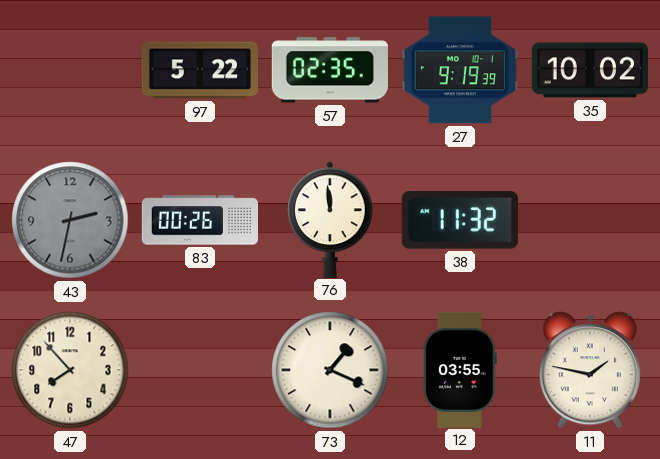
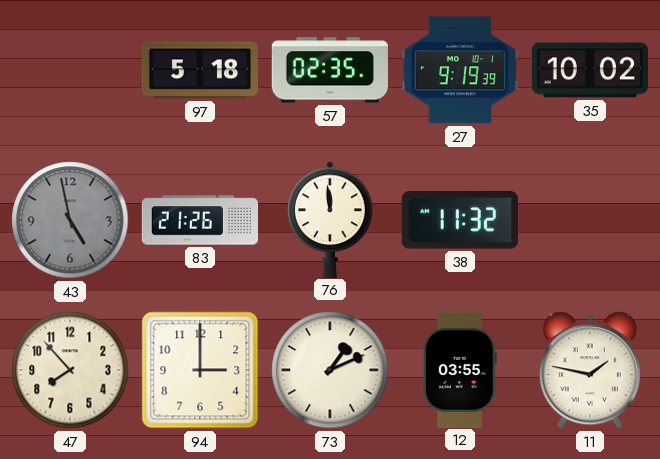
97: 5:22 -> 5:18 (199, 70)
43: 2:32 -> 4:58 (70, 220)
83: 00:26 -> 21:26 (199, 220)
94: none -> 3:00 (200, 370)
73: 1:19 -> 1:11 (330, 370)
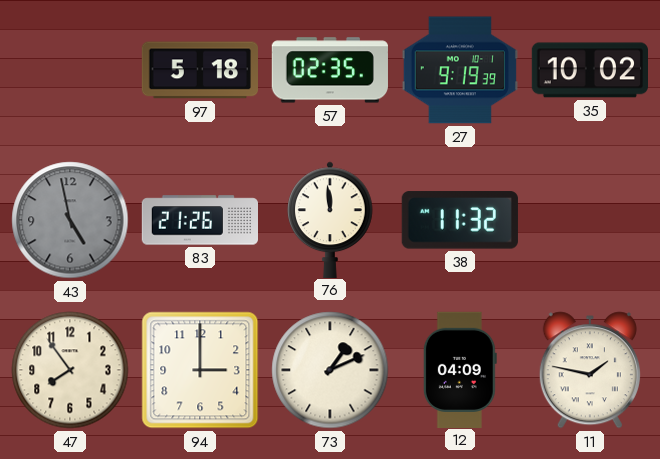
47: 7:53 -> 7:54 (70, 370)
12: 03:55 -> 04:09 (460, 369)
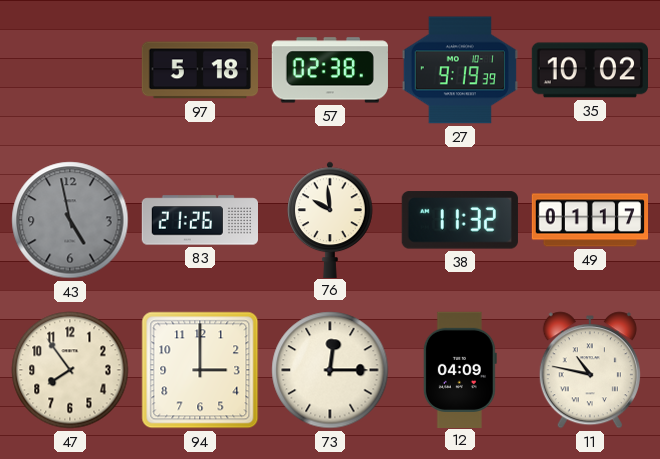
57: 02:35 -> 02:38 (330, 70)
76: 11:59 -> 9:59 (330, 219)
49: none -> 01:17 (590, 220)
73: 1:11 -> 12:15 (330, 370)
11: 1:47 -> 10:47 (590, 370)
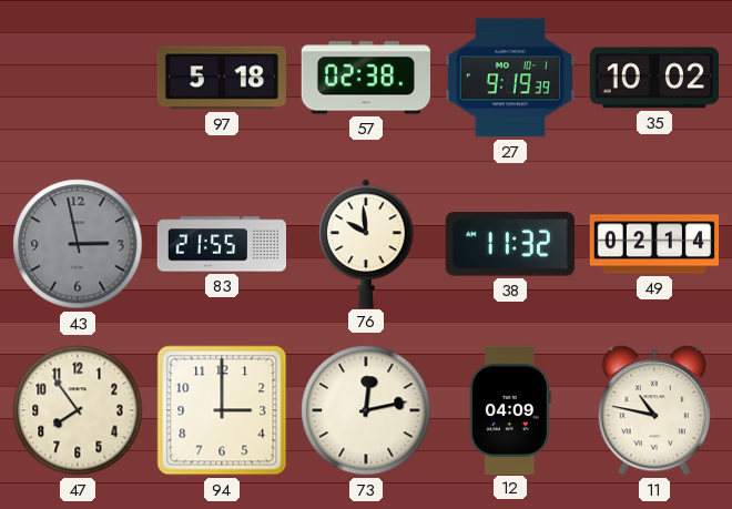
43: 4:58 -> 2:58 (78, 244)
83: 21:26 -> 21:55 (221, 244)
49: 01:17 -> 02:14 (654, 244)
73: 12:15 -> 12:13 (366, 410)
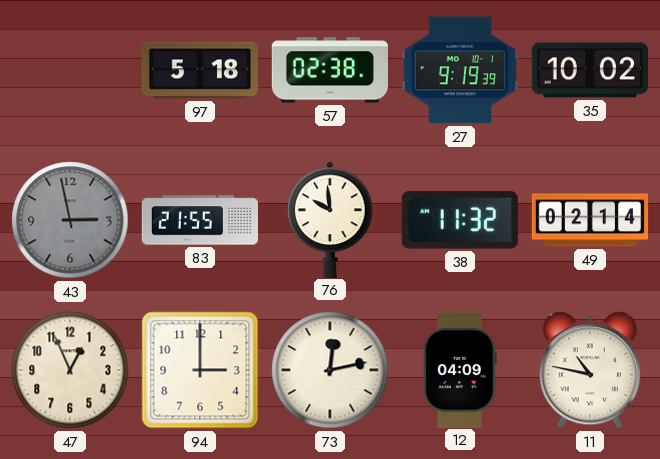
47: 7:54 -> 12:56 (70, 370)
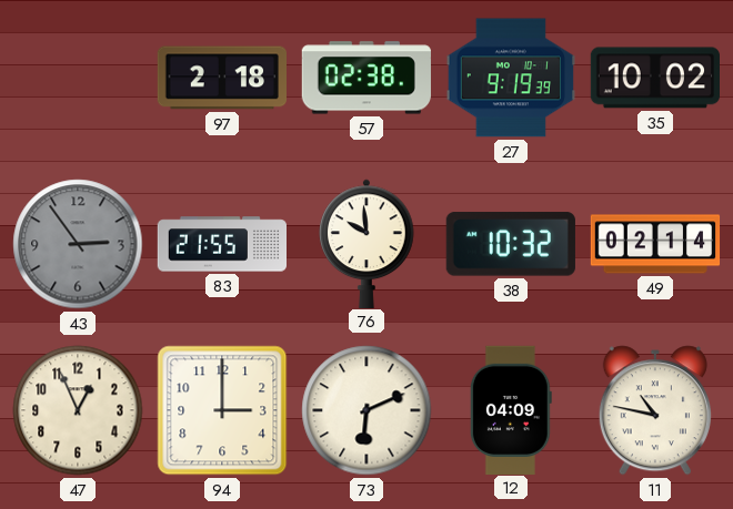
97: 5:18 -> 2:18 (221, 78)
43: 2:58 -> 2:54 (78, 244)
38: 11:32 -> 10:32 (511, 244)
73: 12:13 -> 6:11 (366, 410)
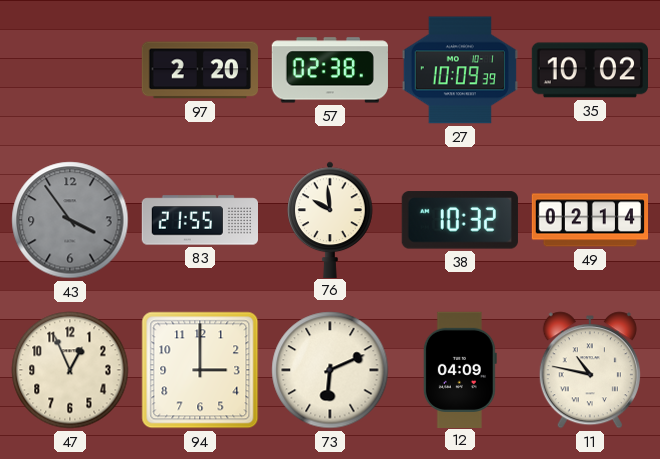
97: 2:18 -> 2:20 (199, 70)
27: 9:19 -> 10:09 (459, 70)
43: 2:54 -> 3:54 (70, 220)
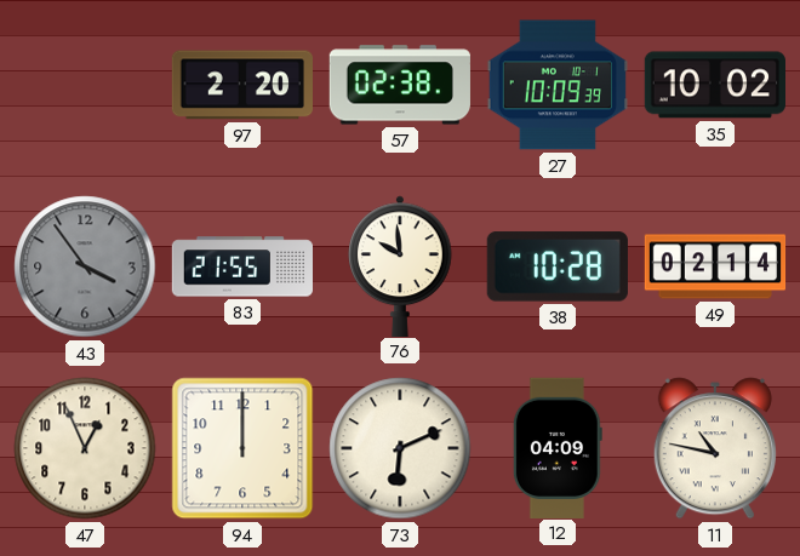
38: 10:32 -> 10:28 (558, 266)
94: 3:00 -> 12:00 (242, 448)
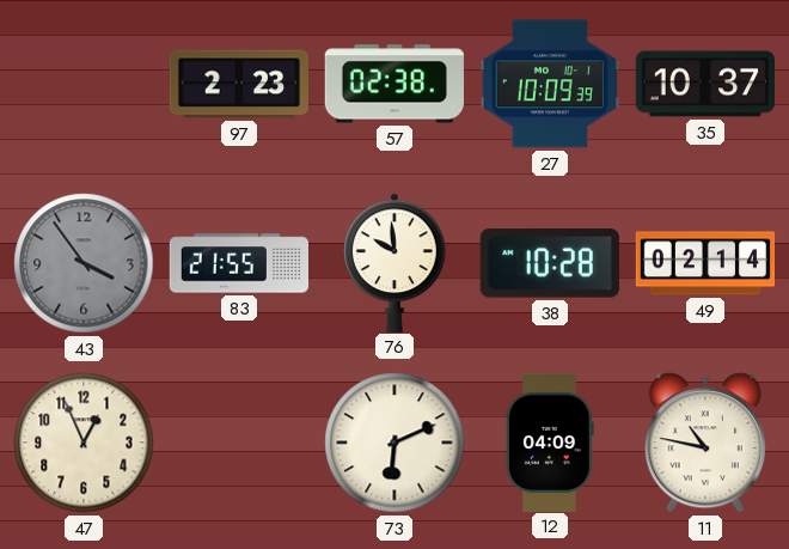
97: 2:20 -> 2:23 (238, 84)
35: 10:02 -> 10:37 (704, 84)
94: 12:00 -> none (242, 448)
